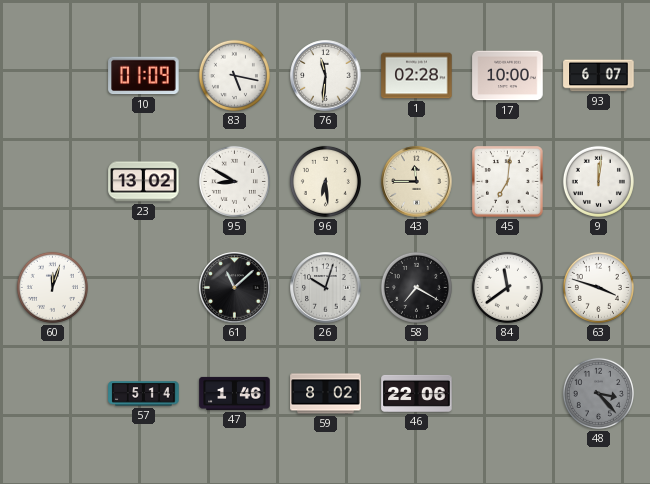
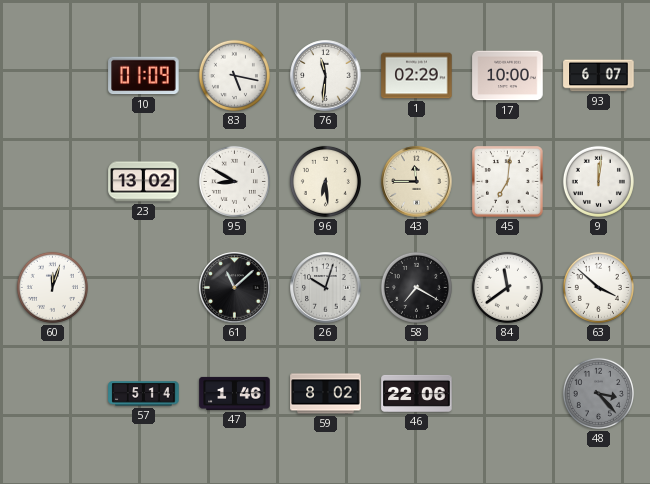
1: 02:28 -> 02:29 (417, 76)
63: 3:48 -> 3:52 (598, 287)
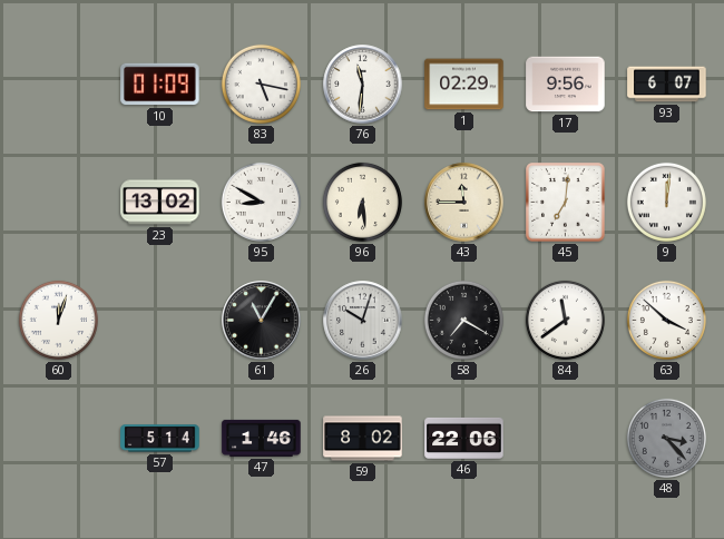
17: 10:00 -> 9:56 (566, 85)
61: 11:08 -> 11:05 (262, 321)
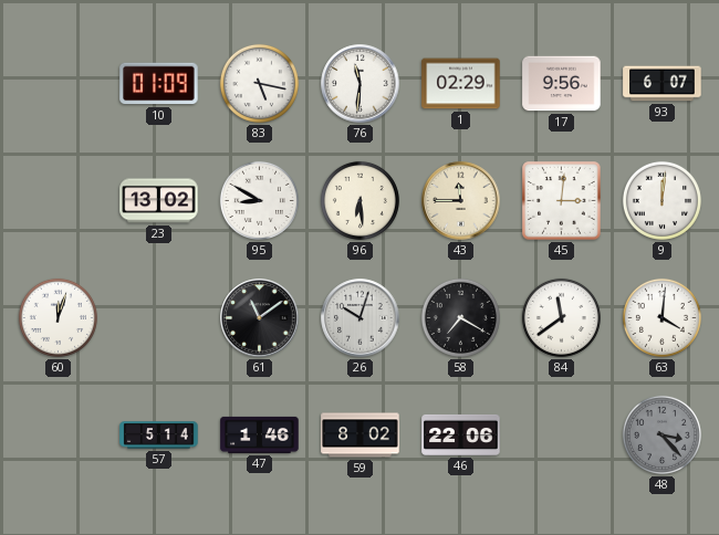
45: 7:01 -> 3:01 (562, 201)
61: 11:05 -> 11:09 (260, 318)
63: 3:52 -> 4:01 (661, 317)
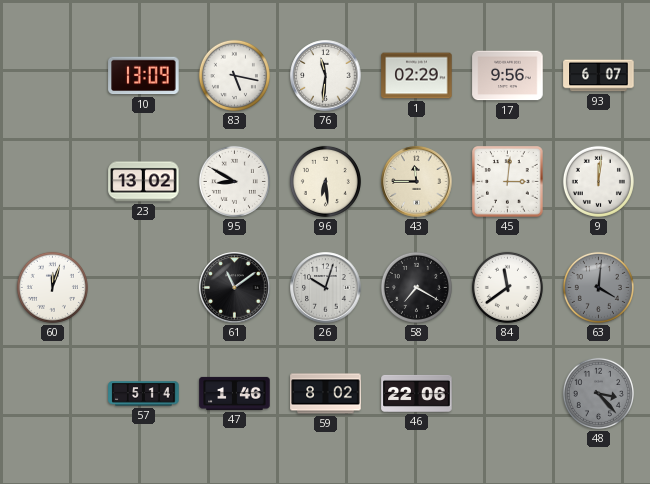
10: 01:09 -> 13:09 (144, 76)
63 dial: white -> grey (598, 287)
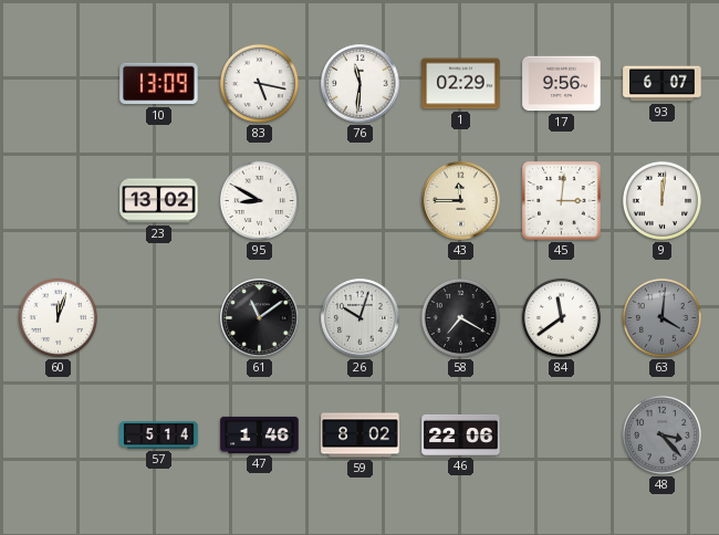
96: 6:29 -> none (325, 181)
